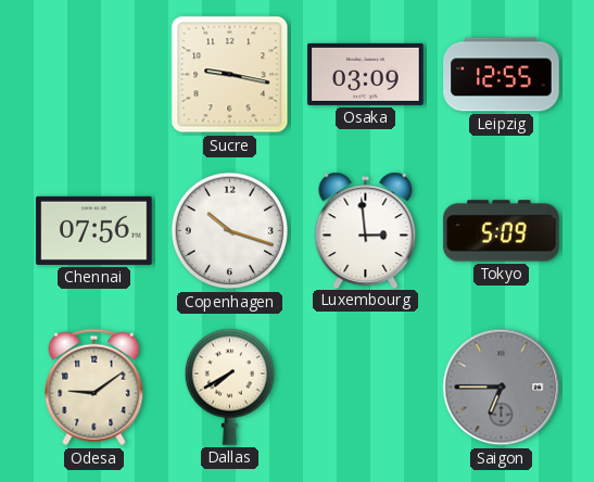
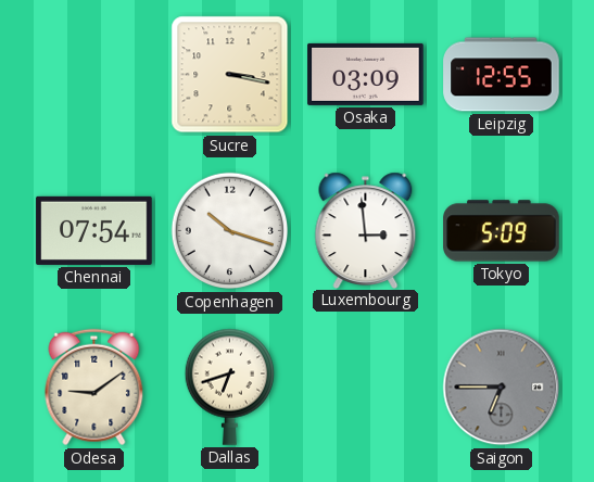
Sucre: 9:17 -> 3:17 (230, 75)
Chennai: 07:56 -> 07:54 (94, 230)
Dallas: 7:40 -> 6:42 (229, 386)
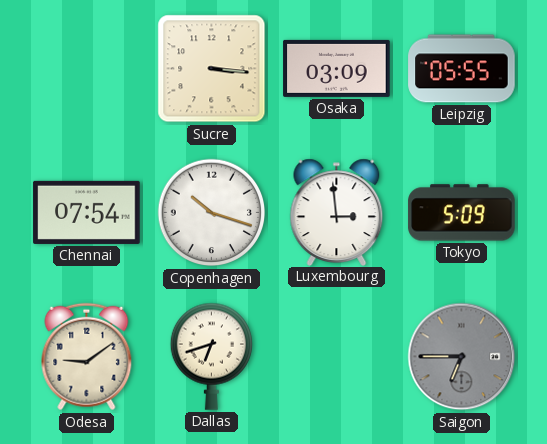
Sucre: 3:17 -> 3:16 (212, 69)
Leipzig: 12:55 -> 05:55 (462, 69)
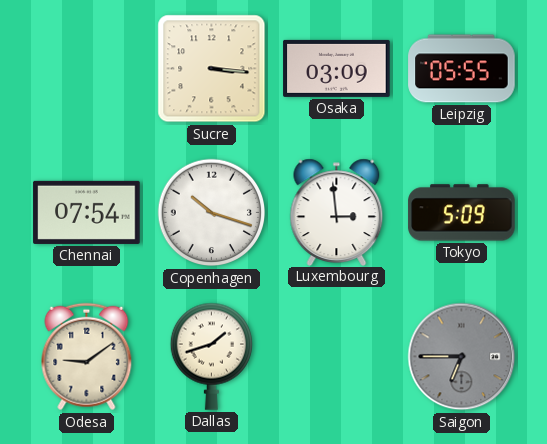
Dallas: 6:42 -> 1:42 (211, 356)
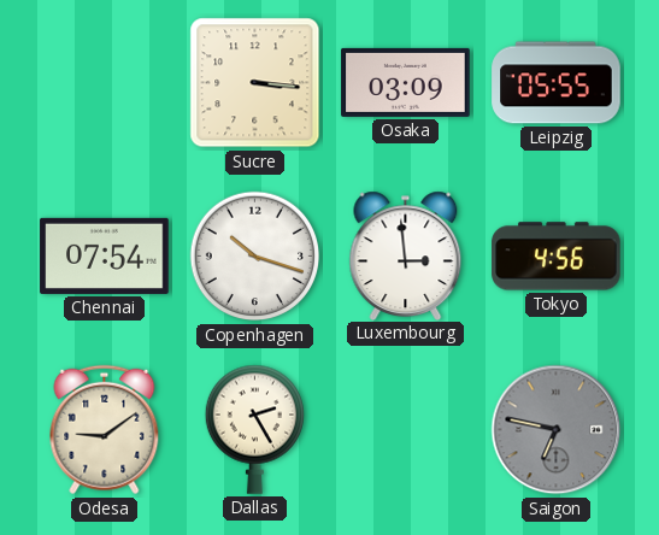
Tokyo: 5:09 -> 4:56 (557, 257)
Dallas: 1:42 -> 2:25 (254, 429)
Saigon: 6:45 -> 6:47 (557, 430)
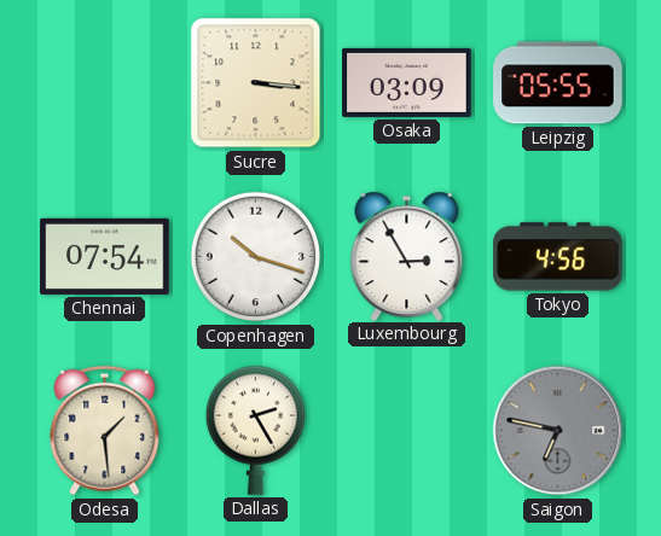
Luxembourg: 2:59 -> 2:55 (407, 256)
Odesa: 9:09 -> 1:29 (105, 431)
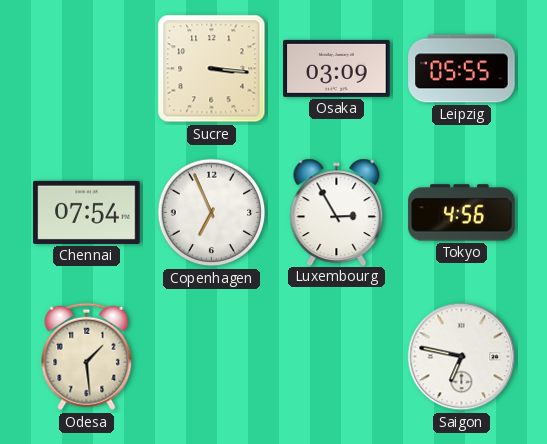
Copenhagen: 10:18 -> 6:56 (212, 213)
Dallas: 2:25 -> none (255, 430)
Saigon dial: grey -> white (462, 357)
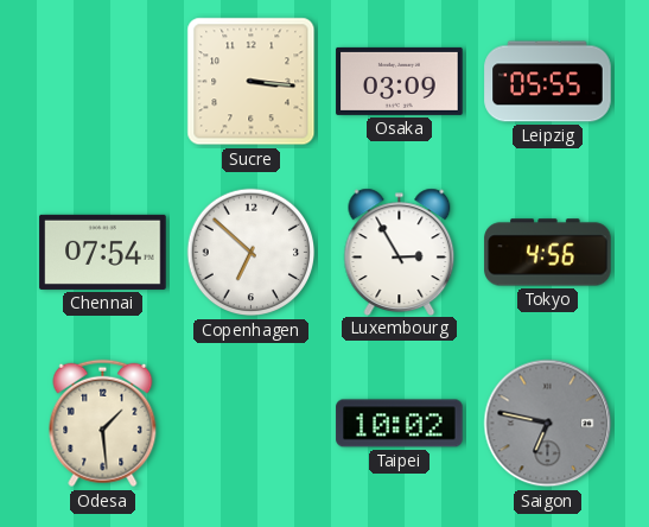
Copenhagen: 6:56 -> 6:52 (252, 253)
Taipei: none -> 10:02 (400, 424)
Saigon dial: white -> grey (548, 424)
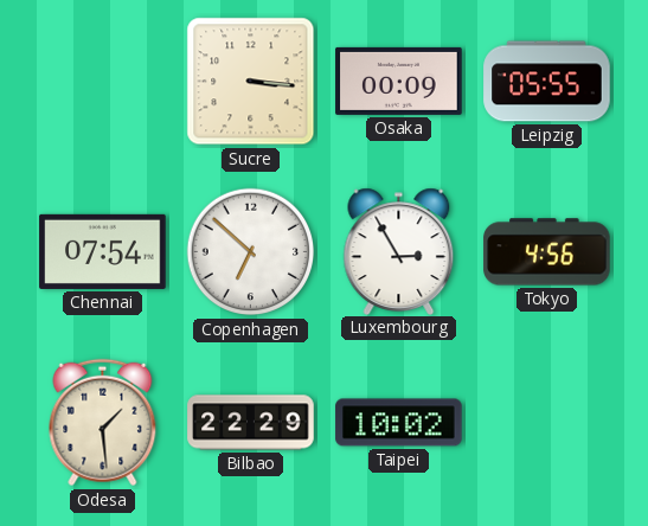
Osaka: 03:09 -> 00:09 (399, 81)
Bilbao: none -> 22:29 (251, 423)
Saigon: 6:47 -> none (548, 424)
